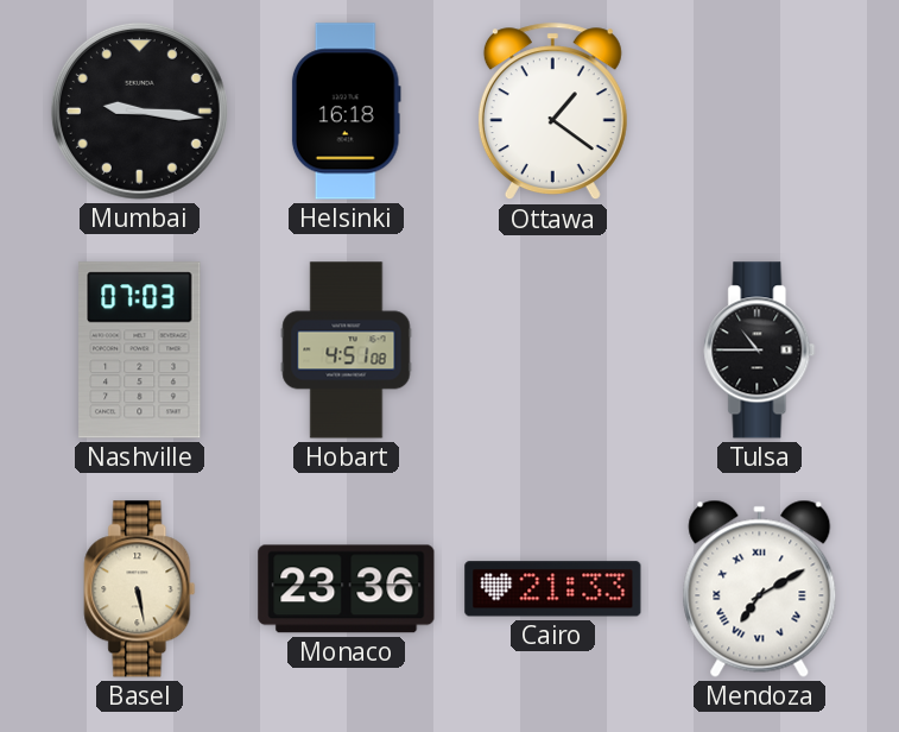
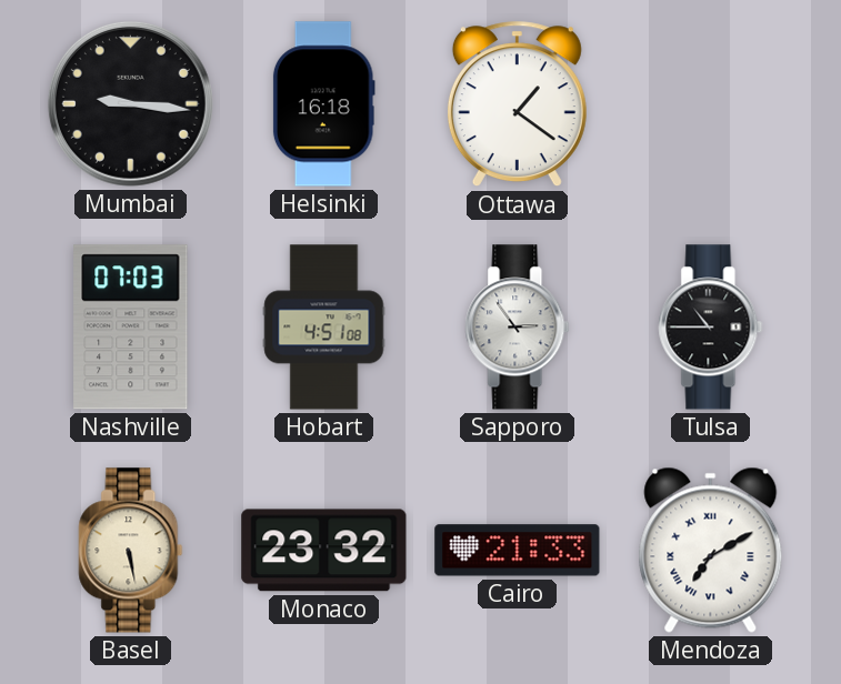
Sapporo: none -> 2:54 (518, 328)
Monaco: 23:36 -> 23:32 (324, 551)
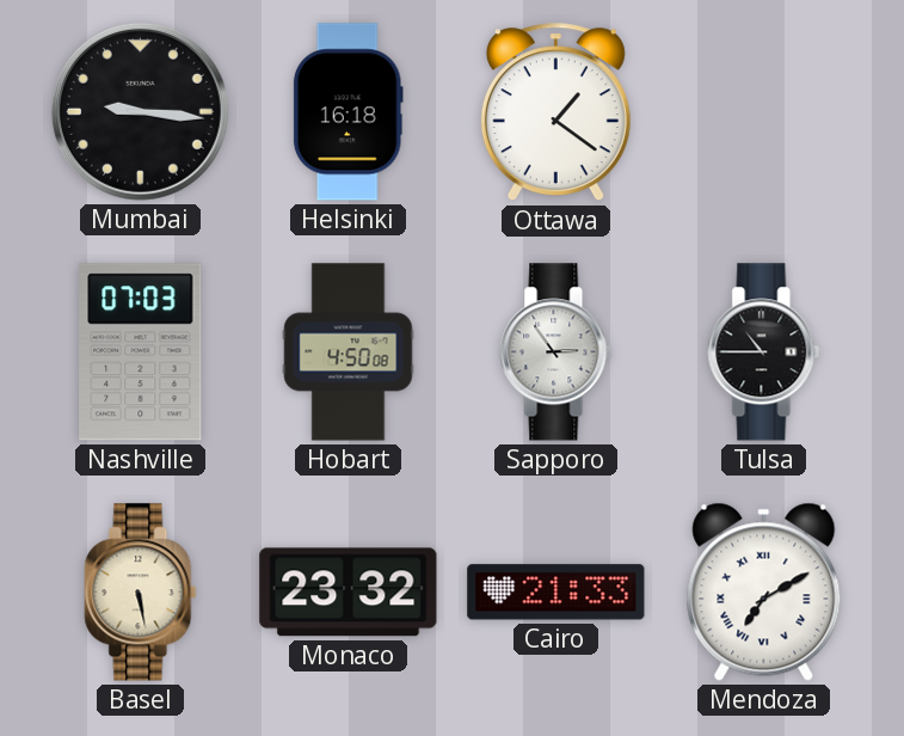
Hobart: 4:51 -> 4:50 (349, 352)
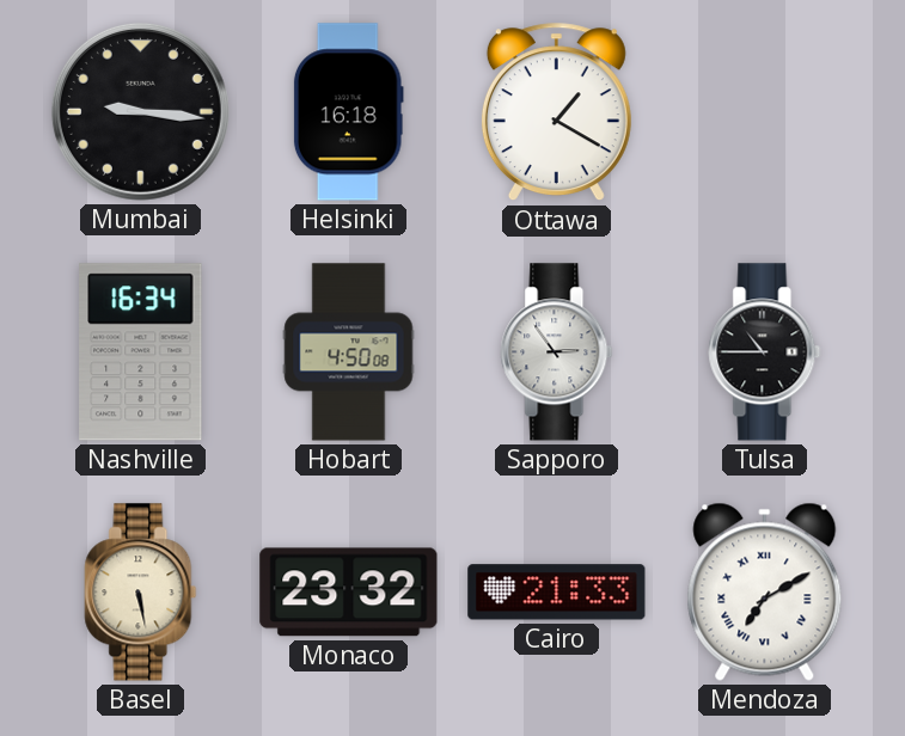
Ottawa: 1:21 -> 1:20 (556, 112)
Nashville: 07:03 -> 16:34 (141, 352)
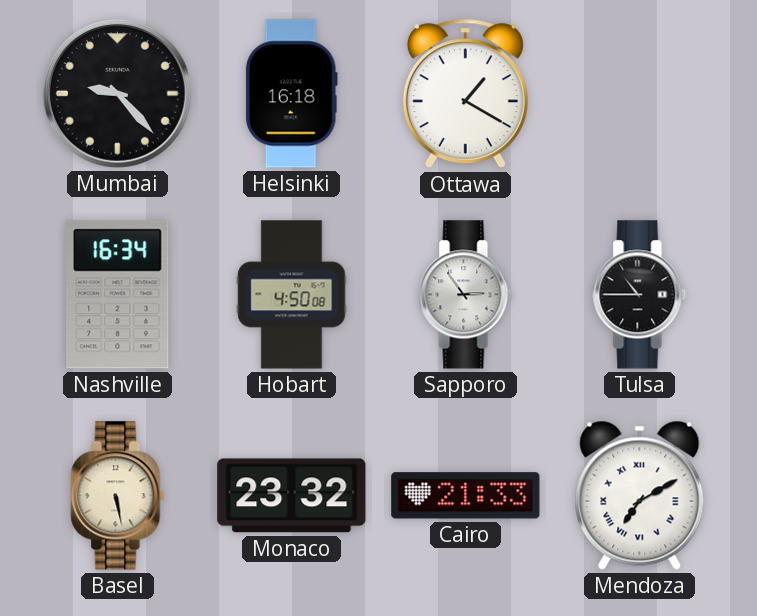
Mumbai: 9:16 -> 9:23 (117, 93)
